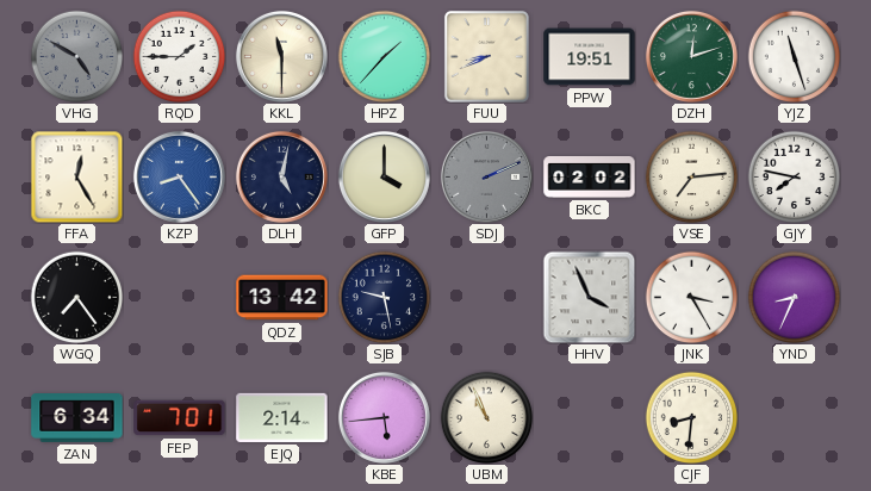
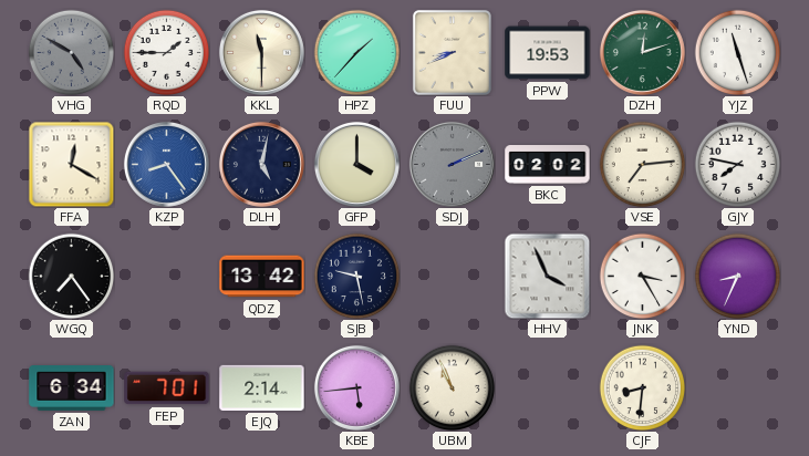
PPW: 19:51 -> 19:53 (548, 53)
FFA: 12:25 -> 12:20 (71, 164)
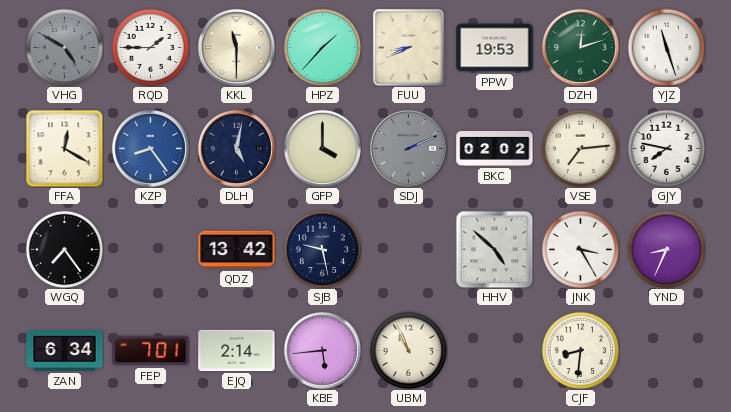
HHV: 3:56 -> 4:52 (494, 249)
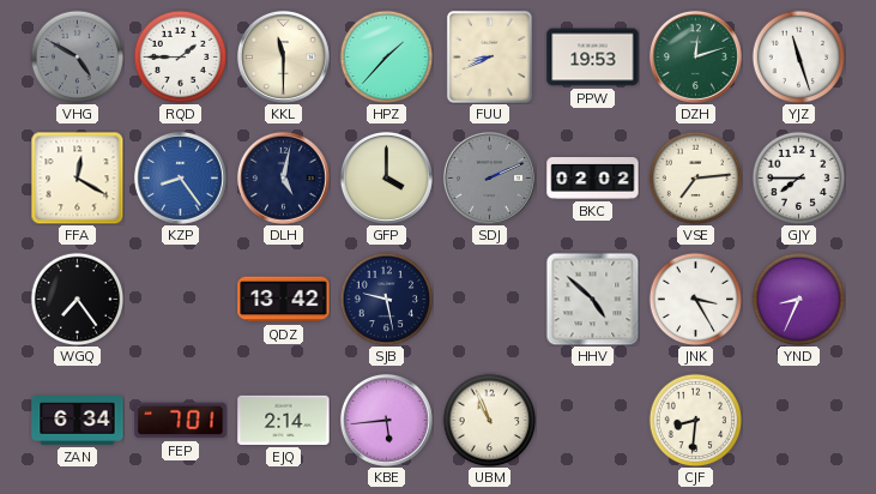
GJY: 7:47 -> 7:45 (798, 177)
